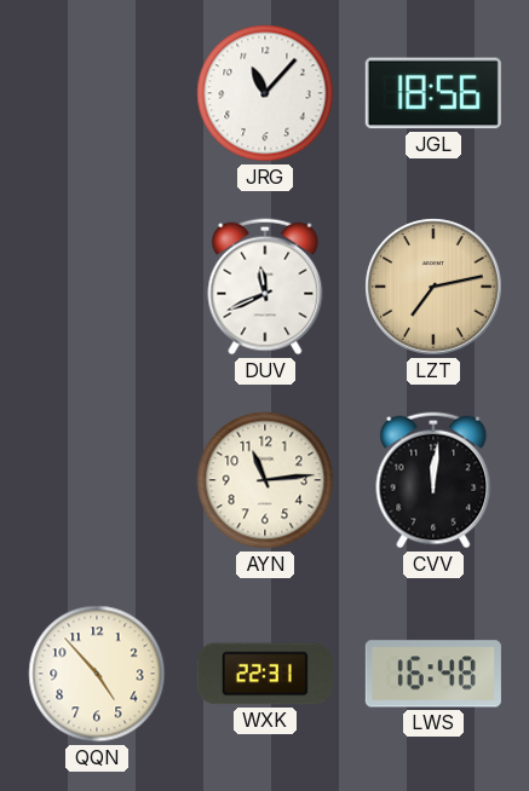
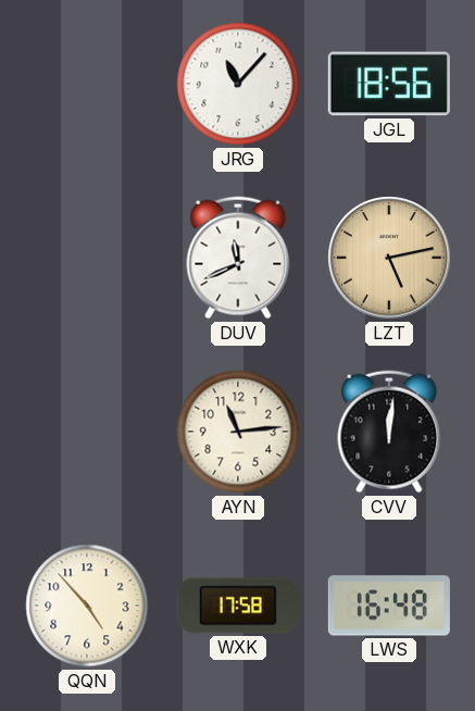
LZT: 7:13 -> 5:13 (389, 258)
WXK: 22:31 -> 17:58 (238, 606)
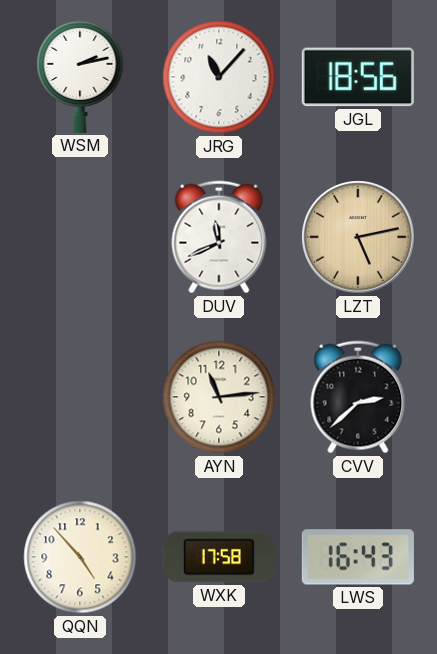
WSM: none -> 2:13 (80, 76)
CVV: 12:01 -> 2:38 (358, 397)
LWS: 16:48 -> 16:43 (358, 557)
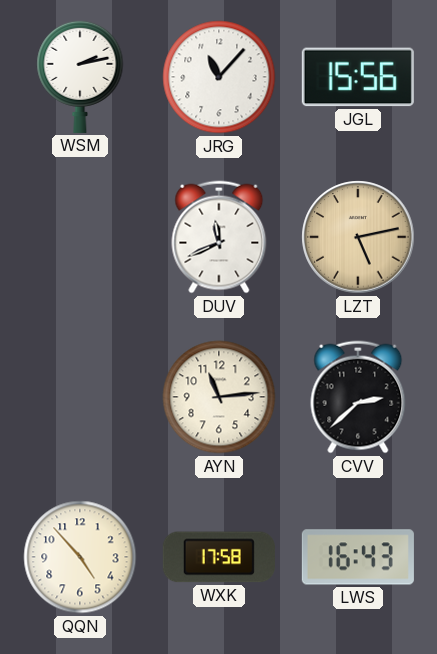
JGL: 18:56 -> 15:56 (358, 77)
